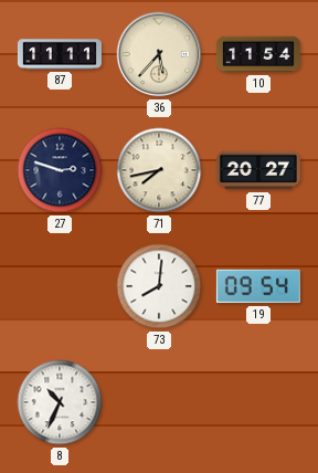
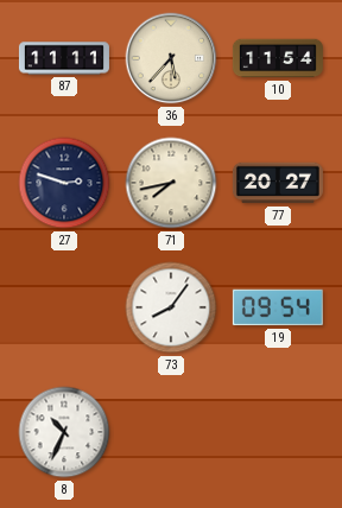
73: 8:01 -> 8:06 (171, 307)
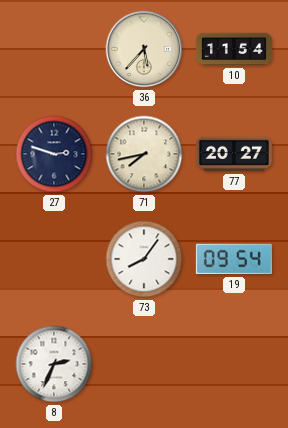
87: 11:11 -> none (64, 58)
8: 10:34 -> 2:34 (54, 364)
